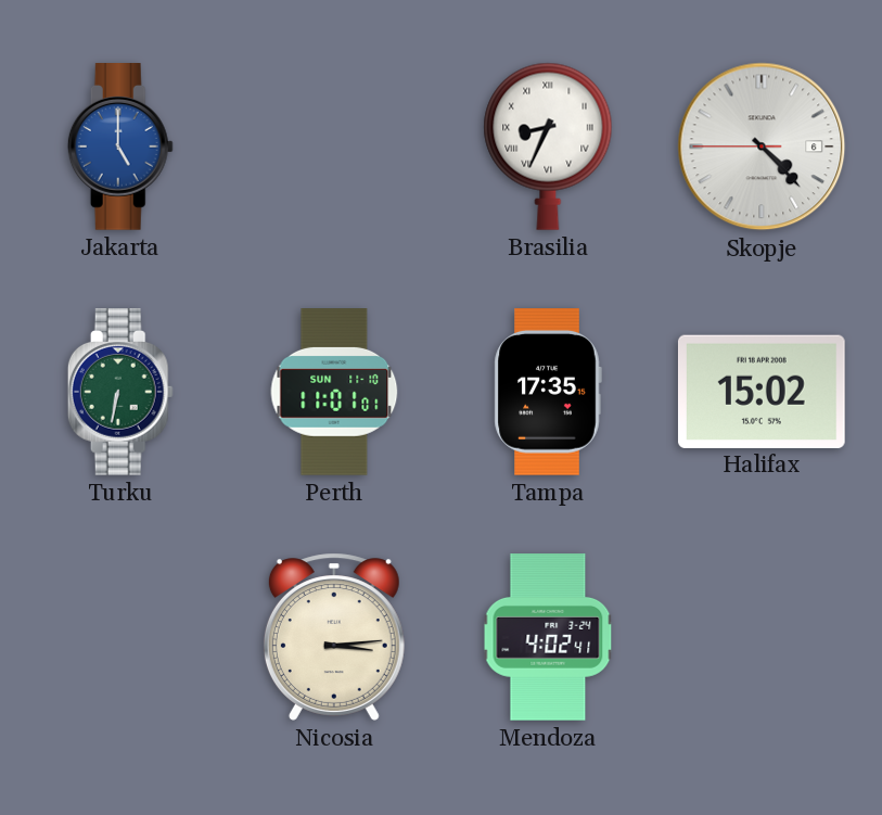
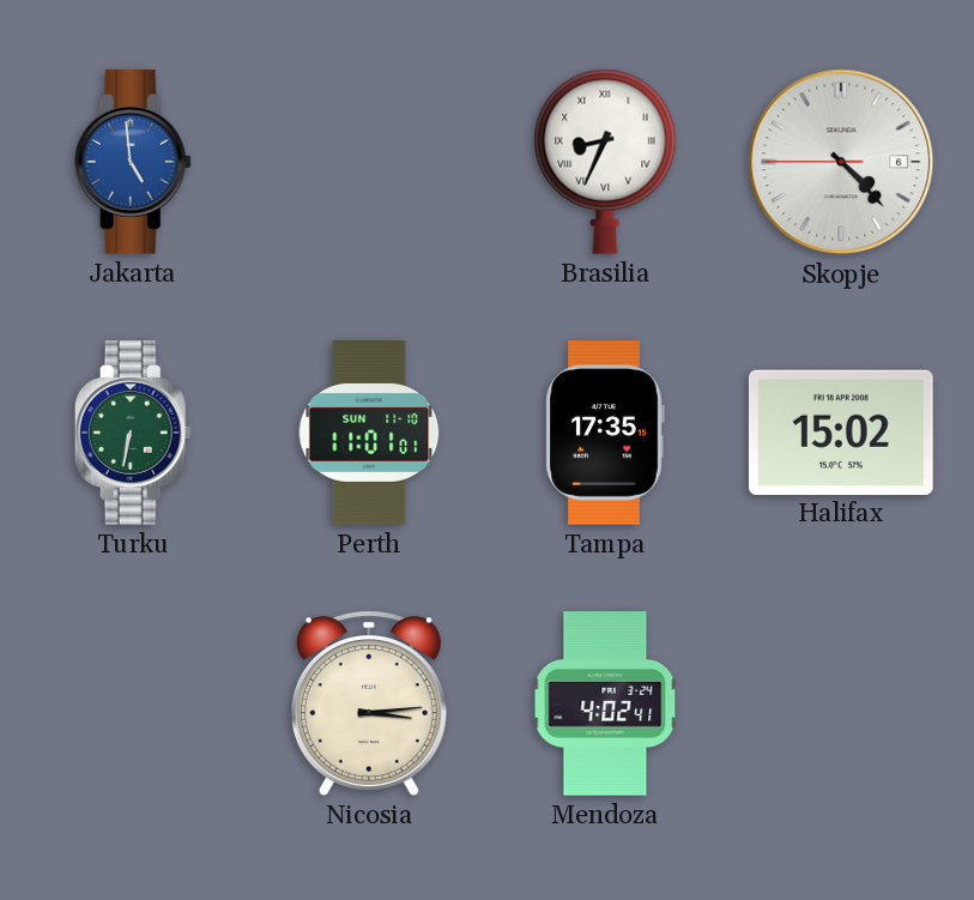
Jakarta: 5:00 -> 4:59 (133, 163)
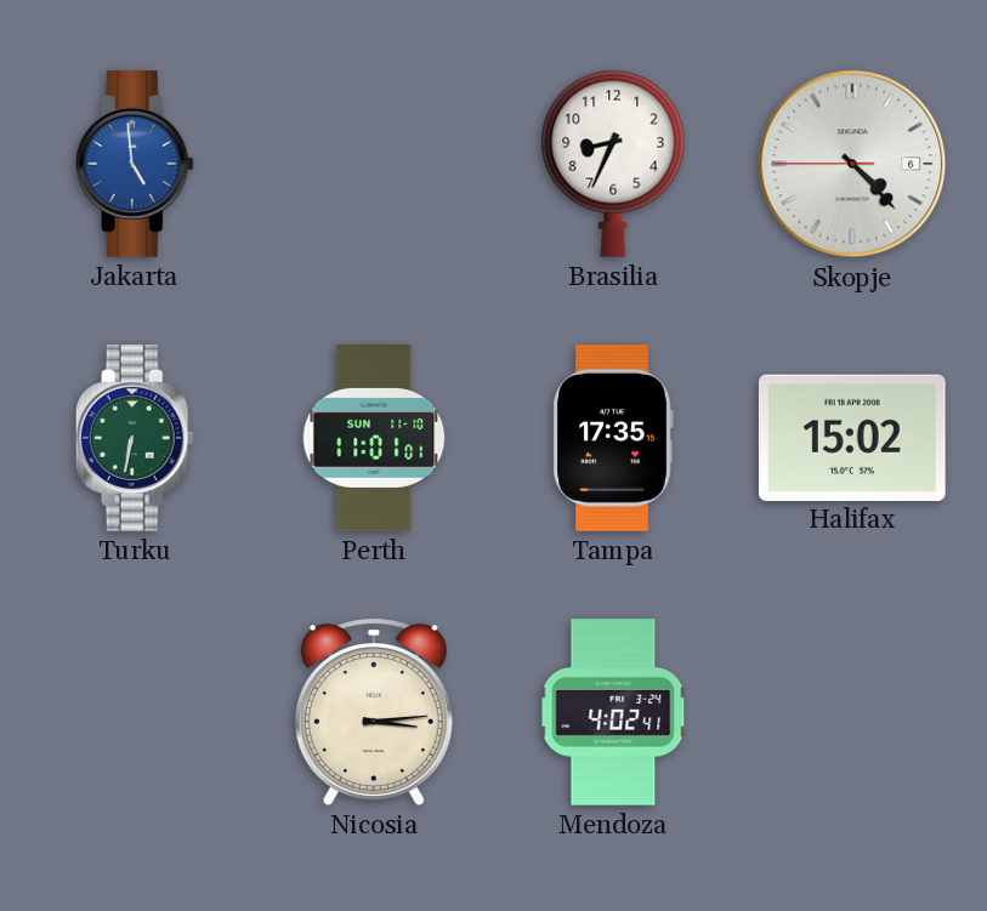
Brasilia numerals: Roman -> Arabic (613, 164)
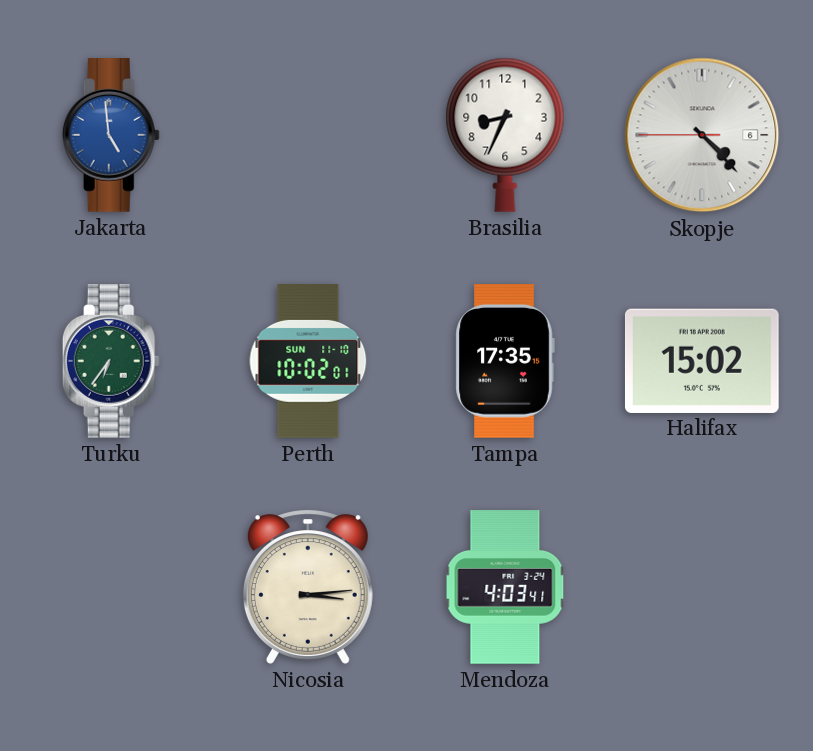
Turku: 6:32 -> 6:36 (111, 362)
Perth: 11:01 -> 10:02 (308, 362)
Mendoza: 4:02 -> 4:03 (505, 587)
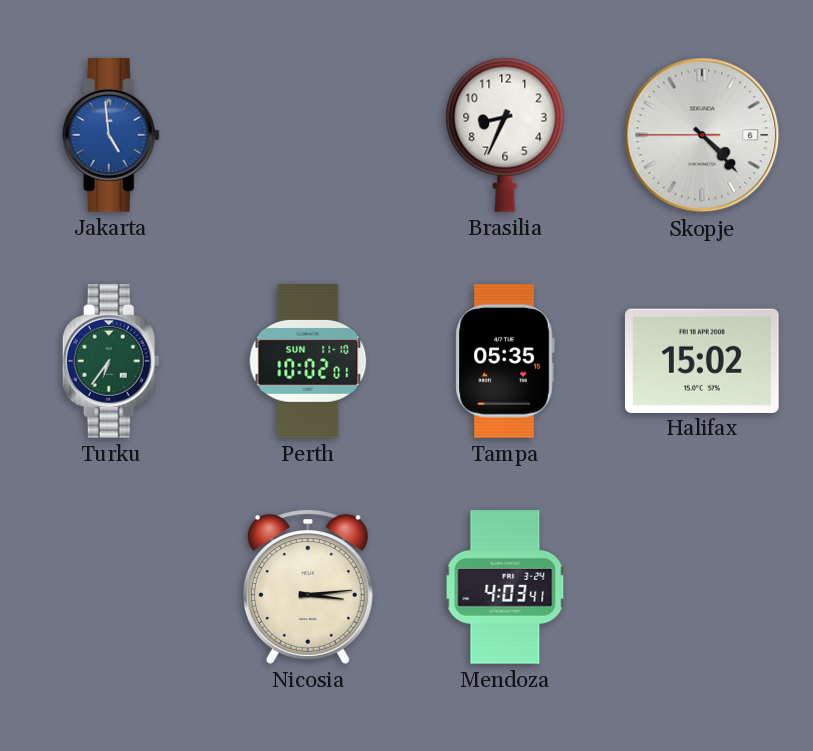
Tampa: 17:35 -> 05:35 (505, 362)
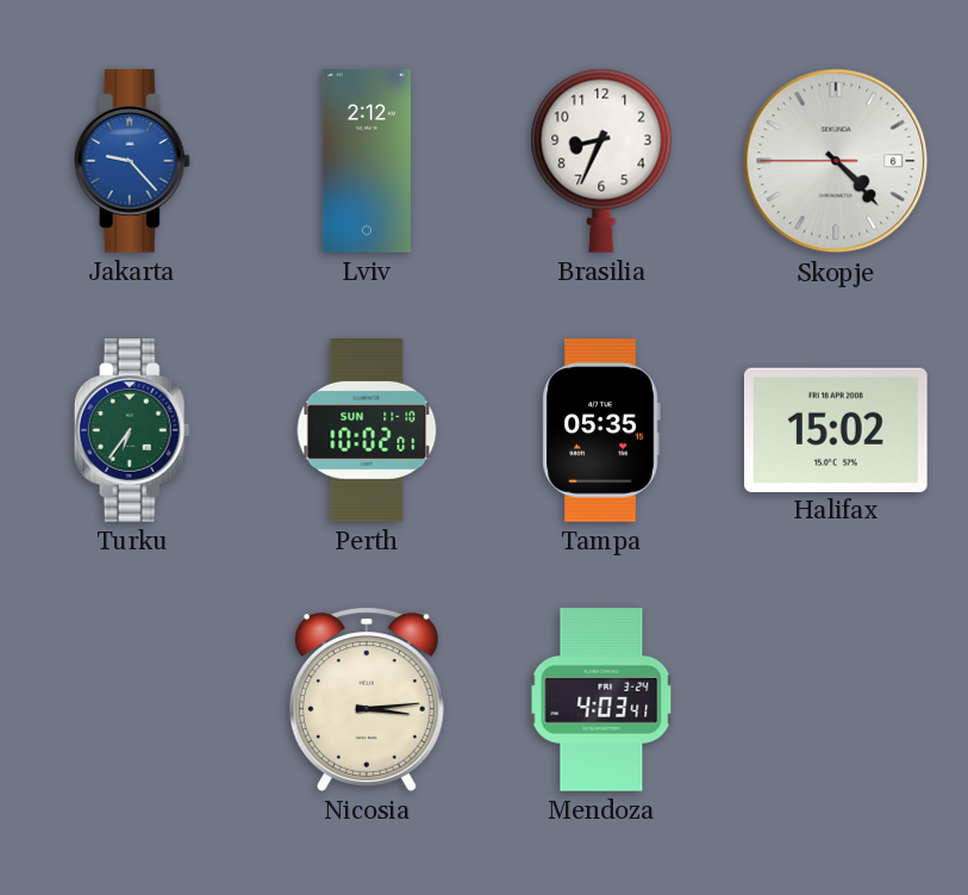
Jakarta: 4:59 -> 9:23 (132, 162)
Lviv: none -> 2:12 (367, 161)
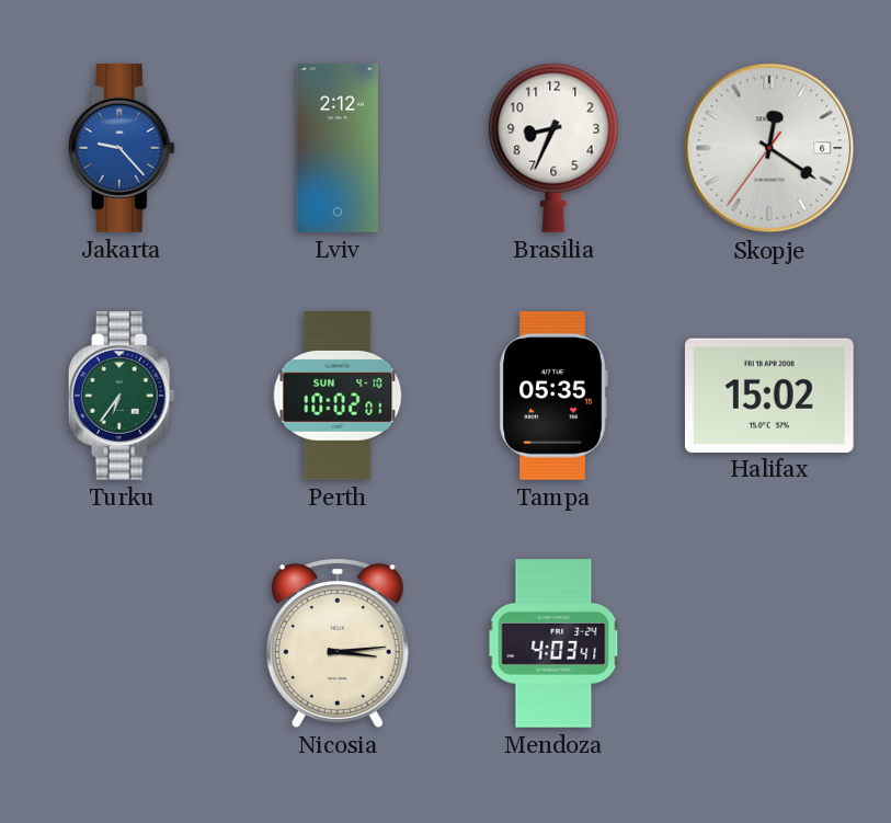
Skopje: 4:22 -> 12:20 (769, 148)
Perth date: SUN 11-10 -> SUN 4-10 (338, 397)
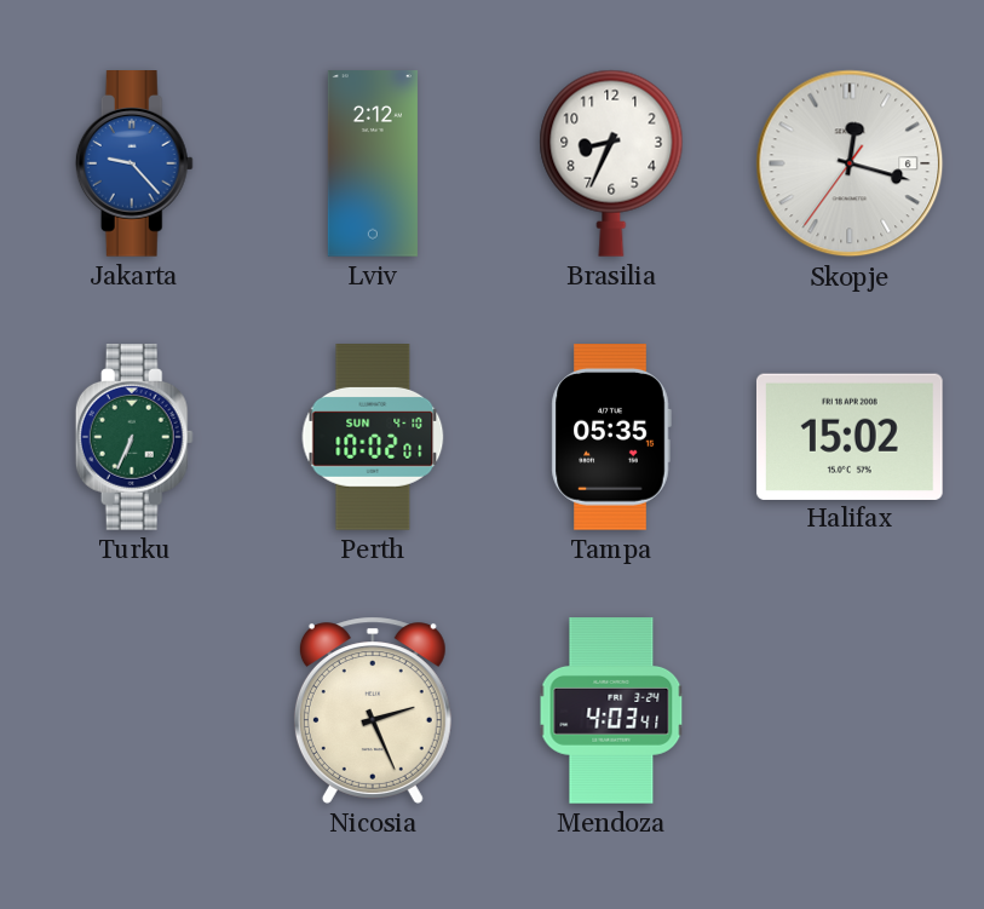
Skopje: 12:20 -> 12:17 (850, 163)
Turku: 6:36 -> 6:34 (134, 438)
Nicosia: 3:14 -> 2:26 (373, 710)
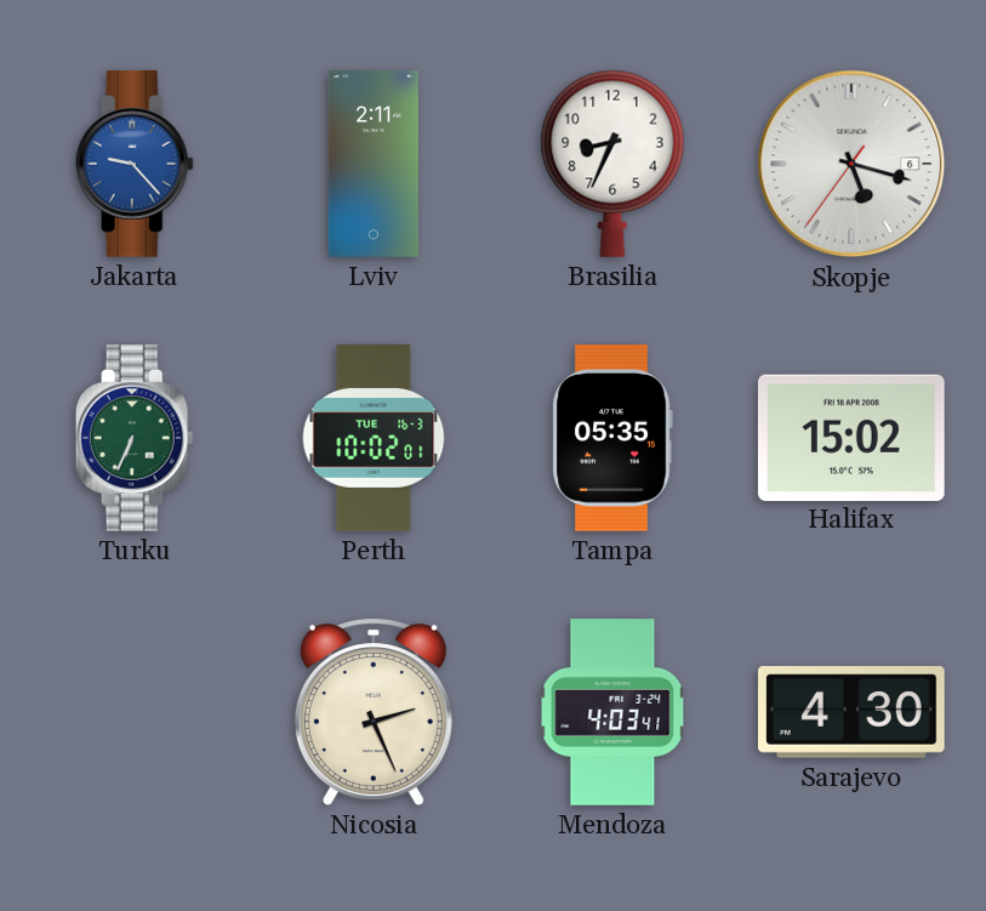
Lviv: 2:12 -> 2:11 (374, 164)
Skopje: 12:17 -> 5:17 (851, 164)
Perth date: SUN 4-10 -> TUE 16-3 (374, 439)
Sarajevo: none -> 4:30 (853, 712)
